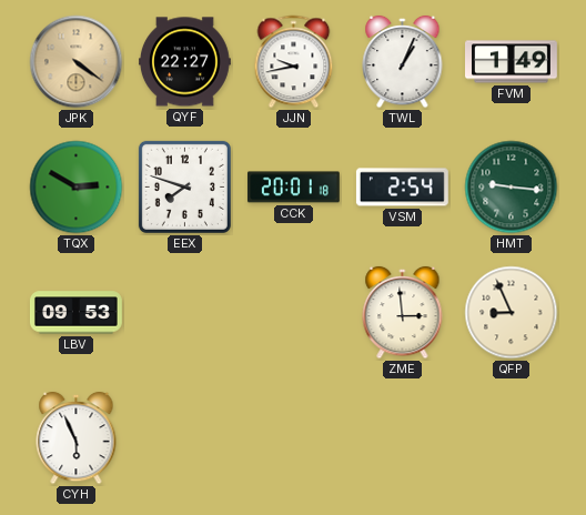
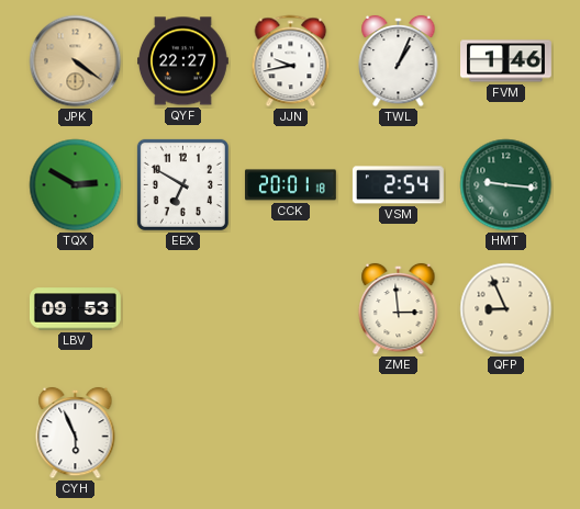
FVM: 1:49 -> 1:46 (506, 61)
EEX: 7:48 -> 6:50 (182, 184)
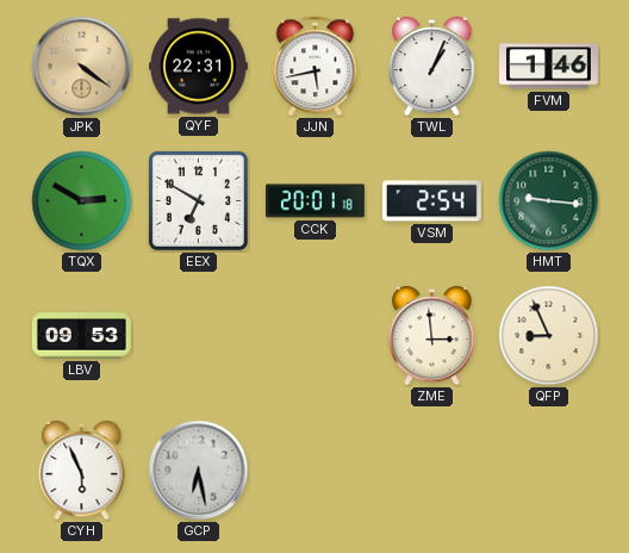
QYF: 22:27 -> 22:31 (199, 67)
JJN: 9:43 -> 5:43 (316, 67)
GCP: none -> 6:28 (199, 471)
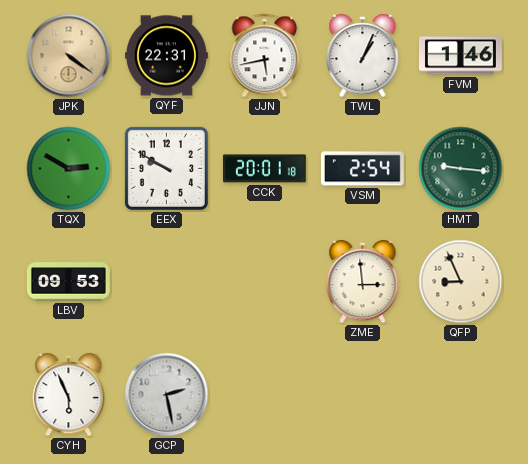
EEX: 6:50 -> 9:50 (166, 168)
GCP: 6:28 -> 2:28 (167, 395)
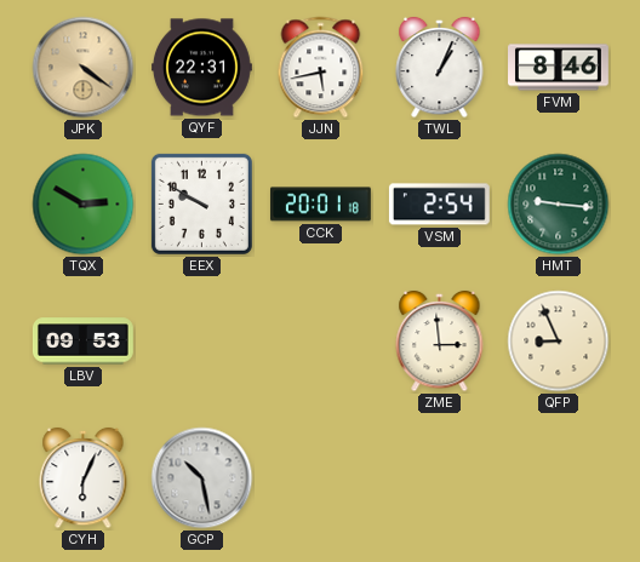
FVM: 1:46 -> 8:46 (559, 68)
CYH: 5:56 -> 6:04 (84, 478)
GCP: 2:28 -> 10:28 (202, 478)
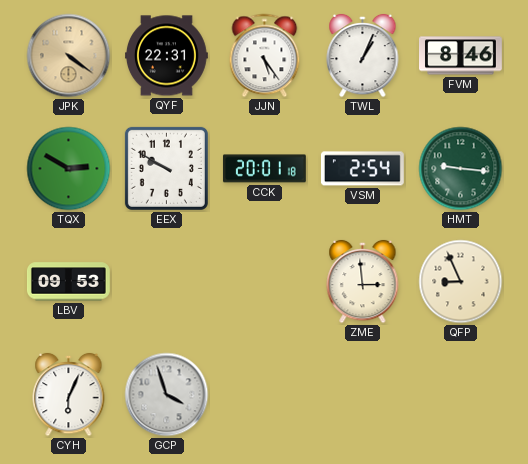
JJN: 5:43 -> 5:24 (265, 56)
GCP: 10:28 -> 3:57 (167, 395)
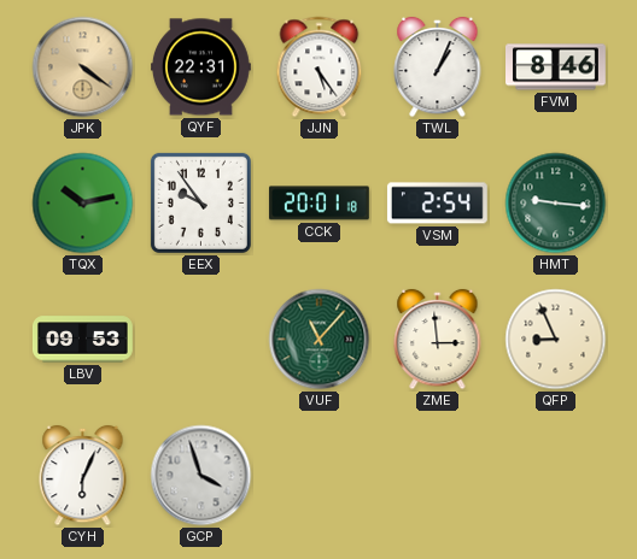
TQX: 2:50 -> 10:13 (83, 204)
EEX: 9:50 -> 9:54 (200, 202)
VUF: none -> 11:07 (320, 340)
